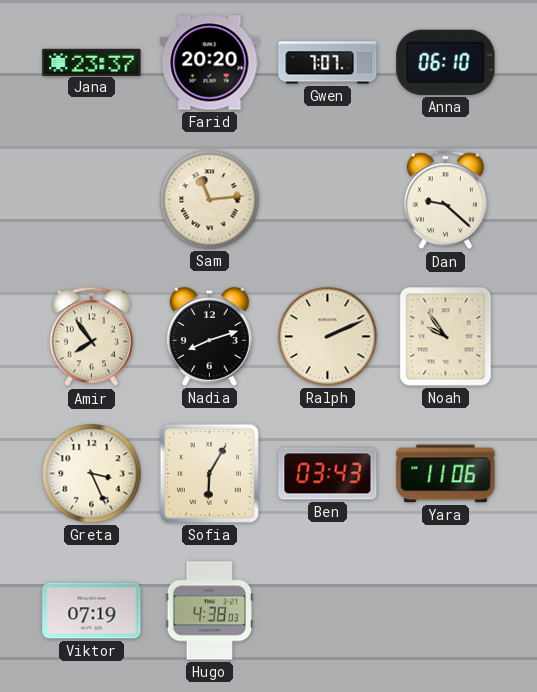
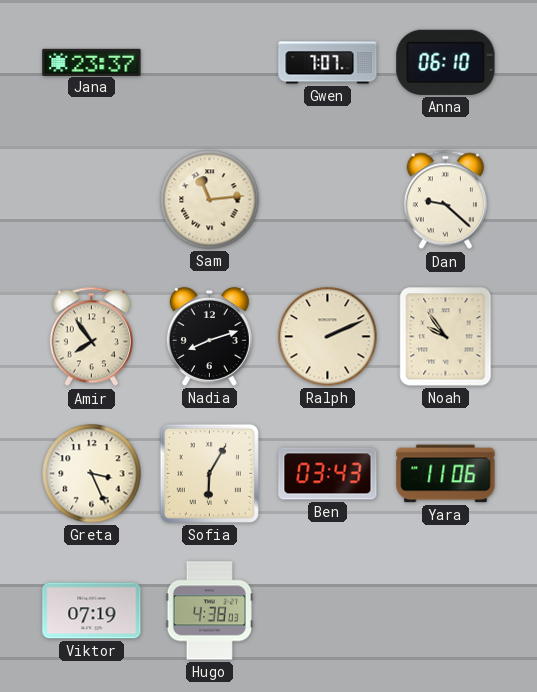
Farid: 20:20 -> none (210, 63)
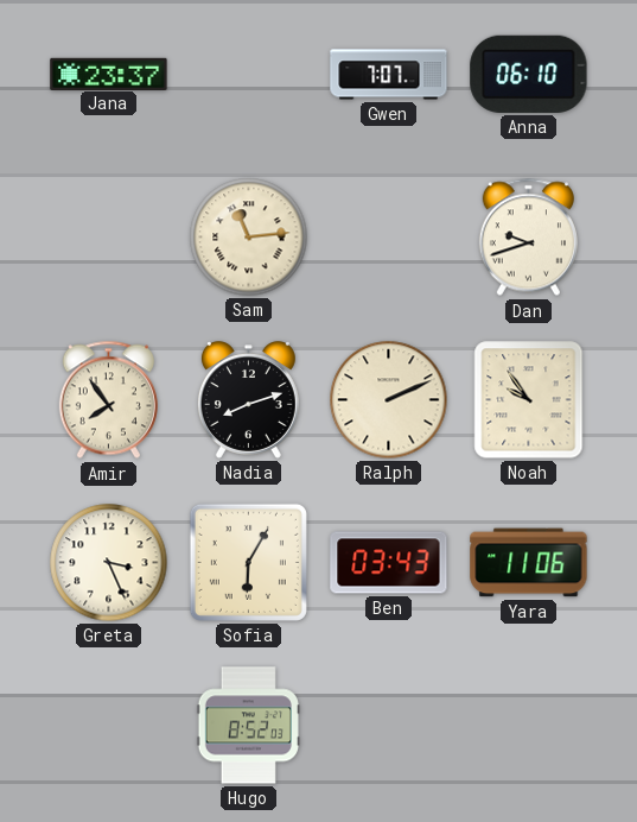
Dan: 9:22 -> 9:42 (528, 238)
Viktor: 07:19 -> none (92, 611)
Hugo: 4:38 -> 8:52 (248, 726)
